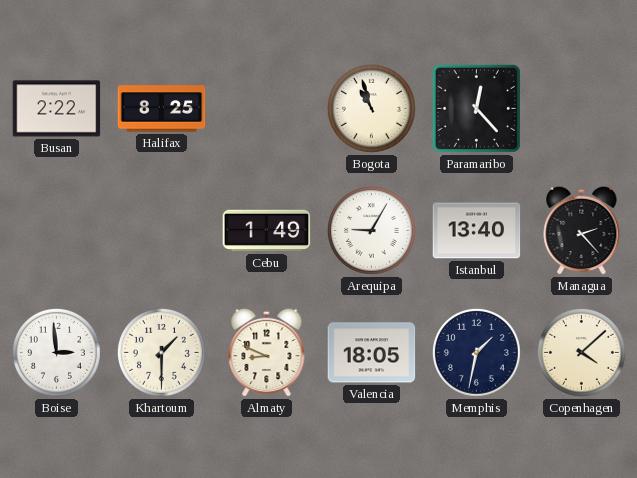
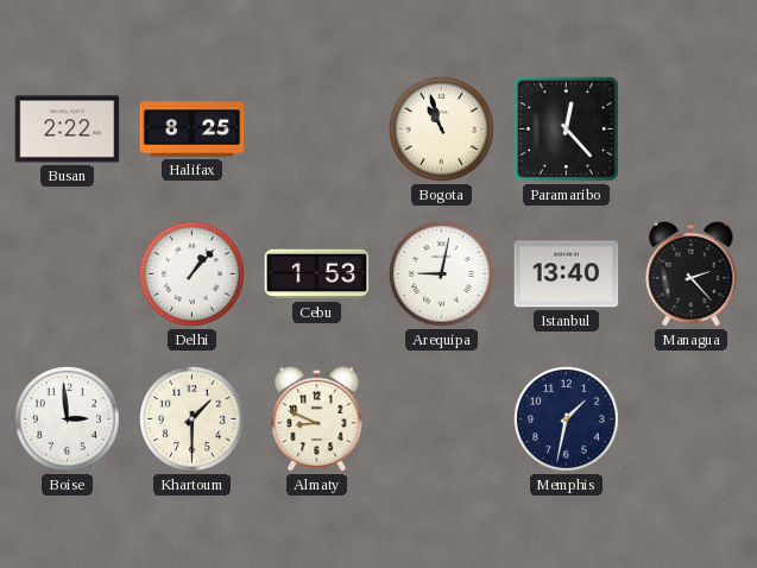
Delhi: none -> 1:07 (191, 273)
Cebu: 1:49 -> 1:53 (317, 274)
Arequipa: 9:05 -> 9:02 (441, 273)
Valencia: 18:05 -> none (372, 353)
Copenhagen: 4:08 -> none (581, 352)
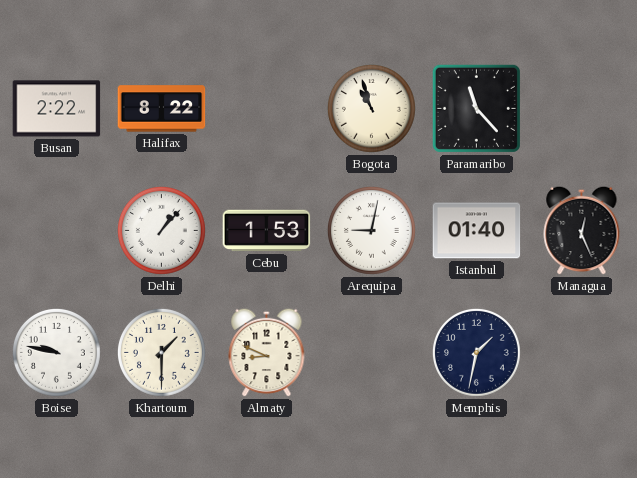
Halifax: 8:25 -> 8:22 (162, 109)
Paramaribo: 12:23 -> 11:23 (476, 108)
Istanbul: 13:40 -> 01:40 (477, 231)
Managua: 2:23 -> 12:26 (582, 230)
Boise: 2:59 -> 9:47 (56, 352)
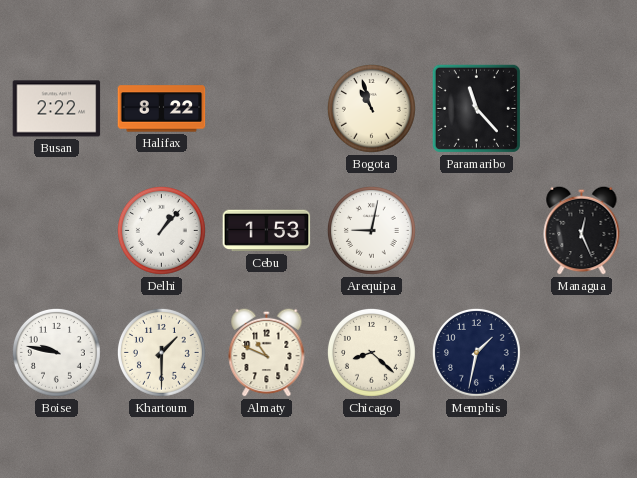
Istanbul: 01:40 -> none (477, 231)
Almaty: 8:49 -> 10:49 (267, 352)
Chicago: none -> 8:22 (371, 352)
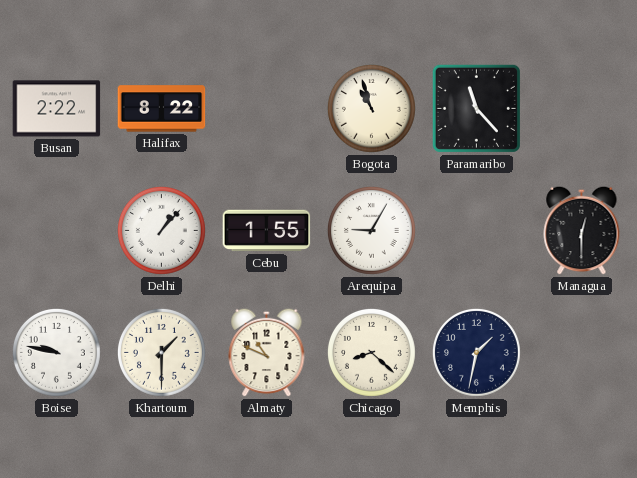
Cebu: 1:53 -> 1:55 (267, 231)
Arequipa: 9:02 -> 9:05 (371, 230)
Managua: 12:26 -> 12:30 (582, 230)
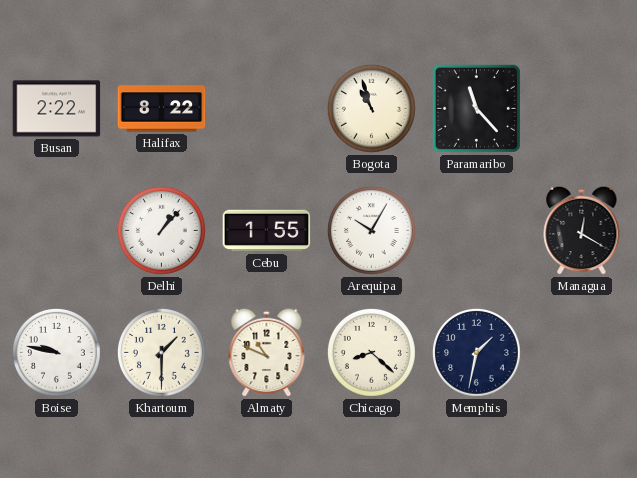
Arequipa: 9:05 -> 10:05 (371, 230)
Managua: 12:30 -> 12:20 (582, 230)
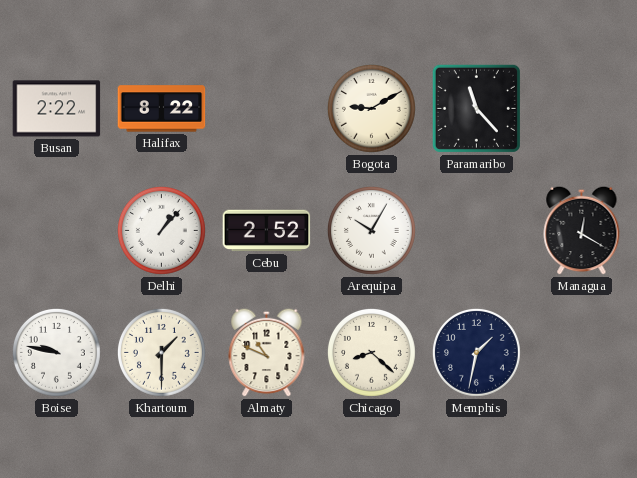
Bogota: 10:57 -> 9:10 (371, 108)
Cebu: 1:55 -> 2:52 (267, 231)
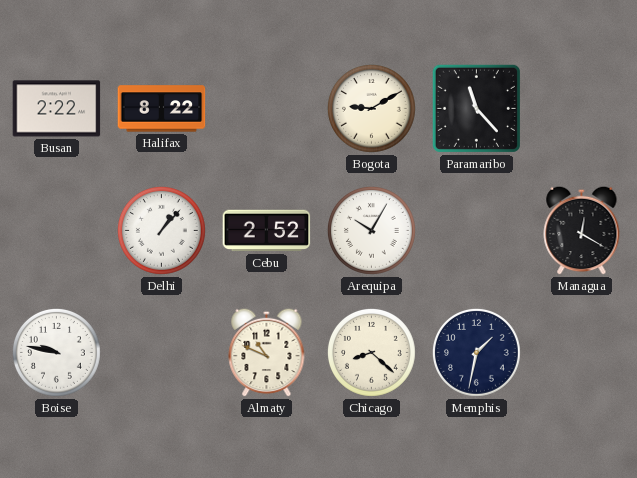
Khartoum: 1:30 -> none (161, 352)
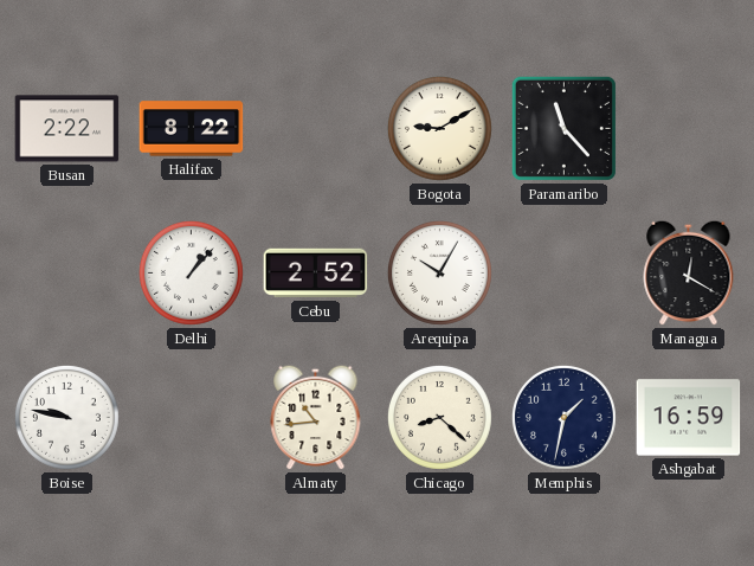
Almaty: 10:49 -> 10:44 (316, 417)
Ashgabat: none -> 16:59 (689, 418)
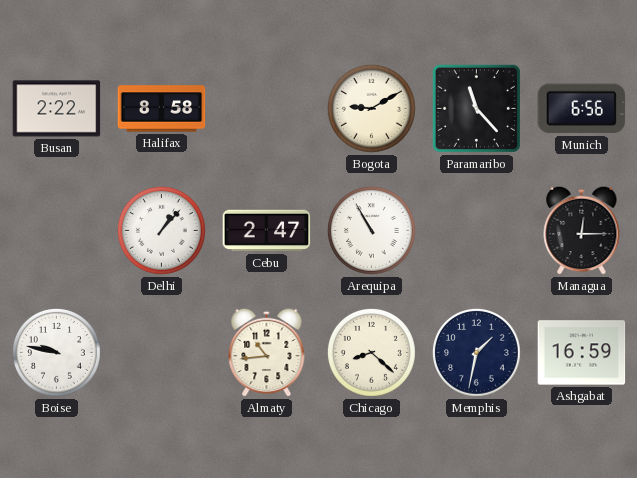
Halifax: 8:22 -> 8:58 (162, 109)
Munich: none -> 6:56 (582, 109)
Cebu: 2:52 -> 2:47 (267, 231)
Arequipa: 10:05 -> 10:55 (371, 230)
Managua: 12:20 -> 12:15 (582, 230)
